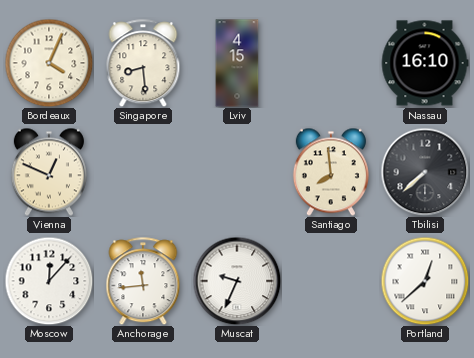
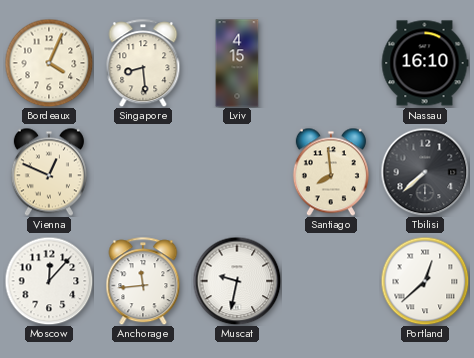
Muscat: 9:34 -> 9:32 (237, 281)
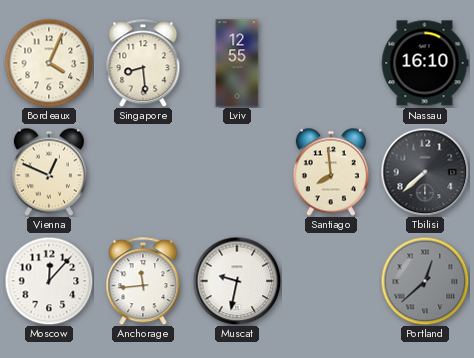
Lviv: 4:15 -> 12:55 (237, 63)
Portland dial: white -> grey (425, 281)
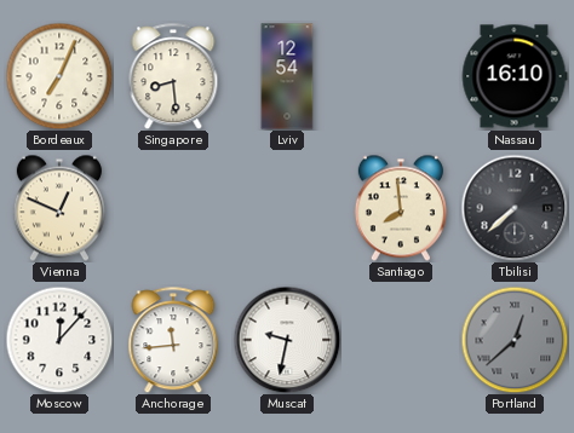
Bordeaux: 4:04 -> 7:04 (59, 76)
Lviv: 12:55 -> 12:54 (287, 76)
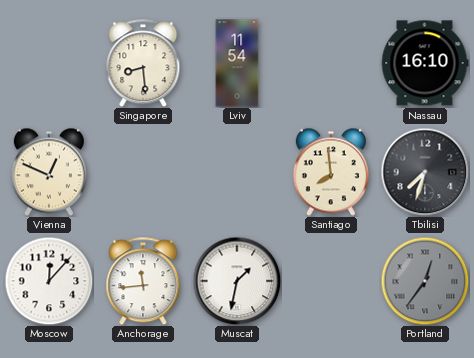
Bordeaux: 7:04 -> none (59, 76)
Lviv: 12:54 -> 11:54 (237, 63)
Tbilisi: 7:38 -> 7:33 (425, 172)
Muscat: 9:32 -> 1:32 (237, 281)
Portland: 12:38 -> 12:36 (425, 281)
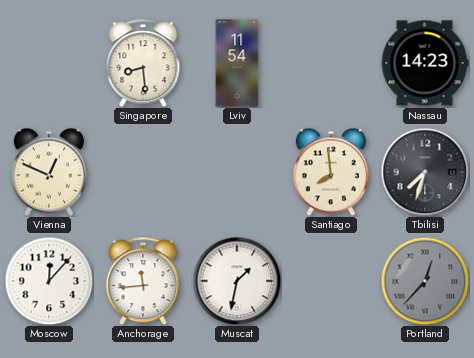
Nassau: 16:10 -> 14:23 (425, 63)
Portland: 12:36 -> 12:37 (425, 281)
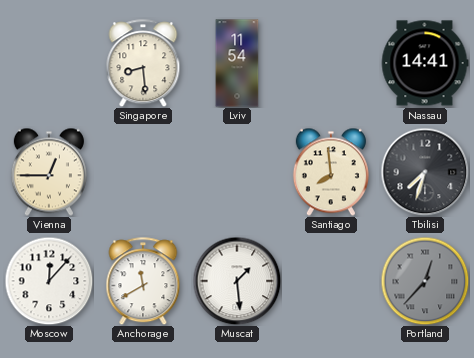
Nassau: 14:23 -> 14:41 (425, 63)
Vienna: 12:49 -> 12:45 (49, 172)
Anchorage: 11:44 -> 11:40 (143, 281)
Muscat: 1:32 -> 1:29 (237, 281)
